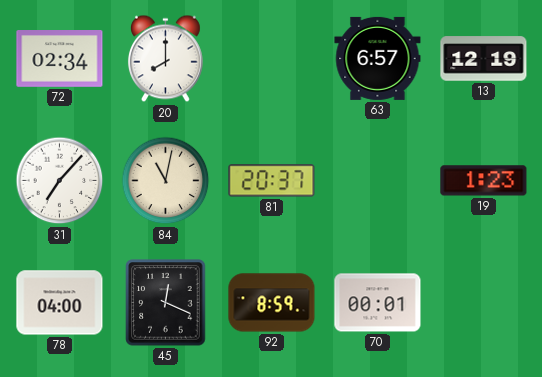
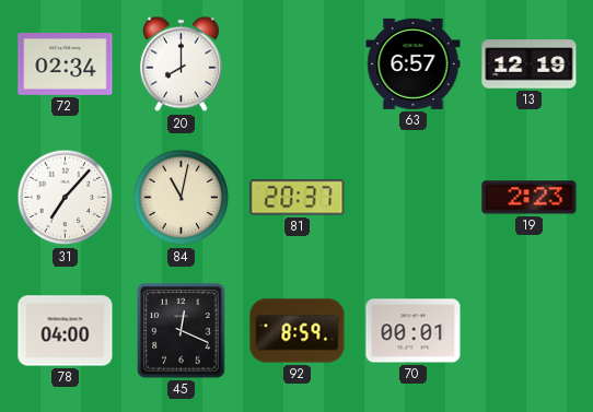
19: 1:23 -> 2:23 (530, 198)
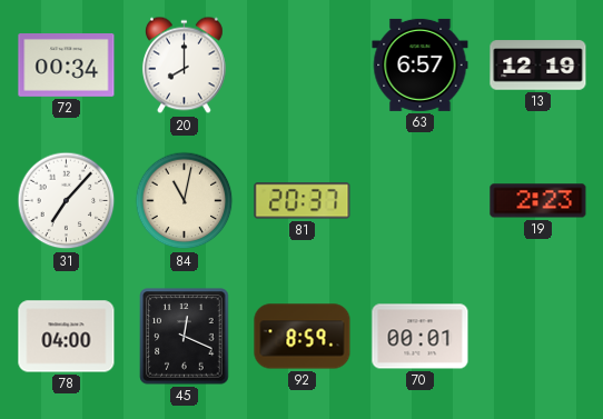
72: 02:34 -> 00:34 (67, 66)
